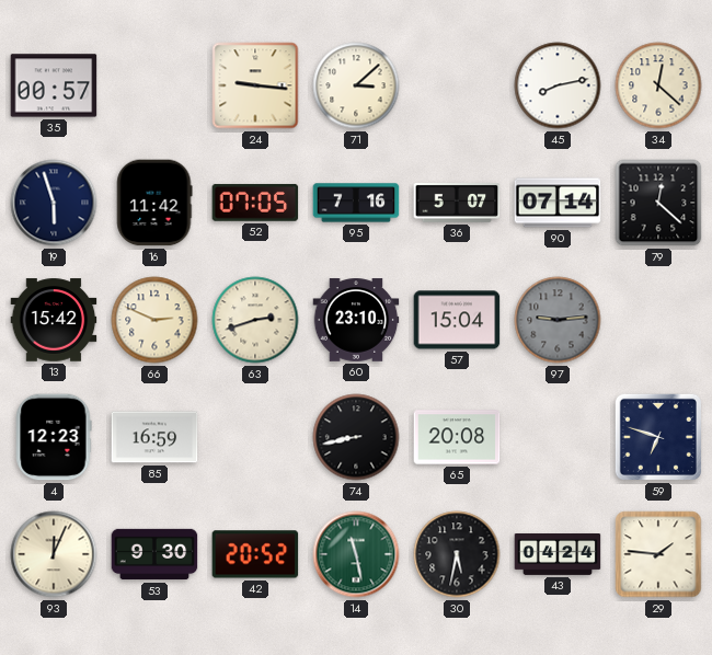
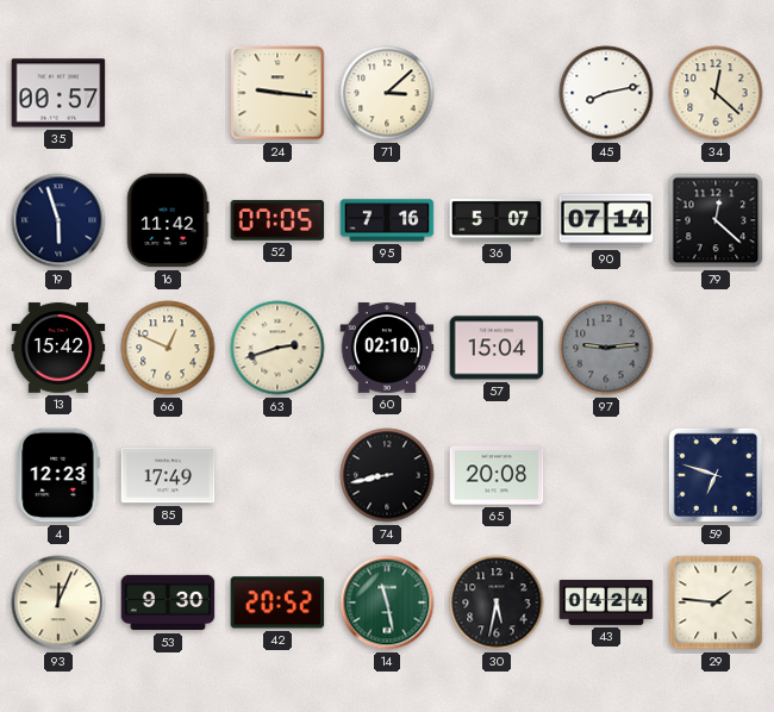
66: 2:49 -> 12:49 (168, 348)
60: 23:10 -> 02:10 (387, 348)
85: 16:59 -> 17:49 (168, 475)
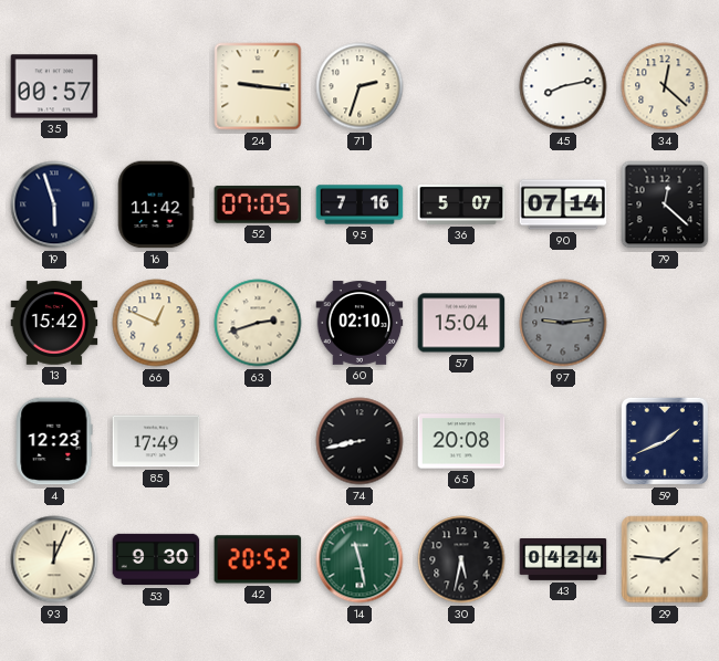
71: 3:08 -> 2:33 (359, 86)
59: 6:48 -> 1:41 (665, 441)
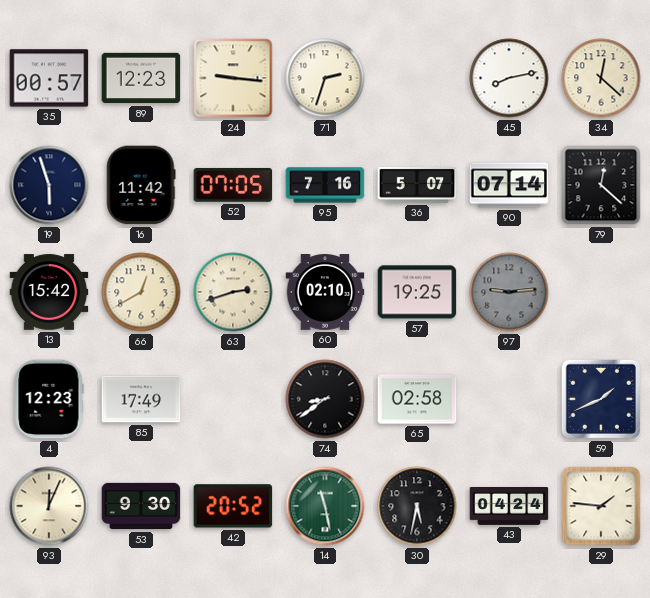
89: none -> 12:23 (141, 78)
66: 12:49 -> 12:40 (141, 292)
57: 15:04 -> 19:25 (417, 292)
74: 8:43 -> 8:39 (325, 399)
65: 20:08 -> 02:58 (417, 399)
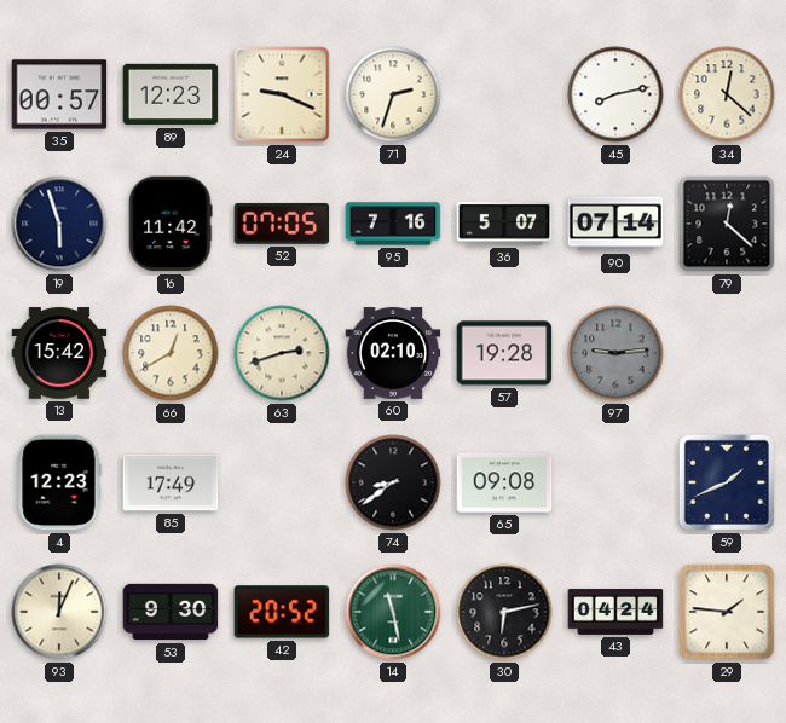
24: 9:16 -> 9:19 (282, 94)
57: 19:25 -> 19:28 (504, 353)
65: 02:58 -> 09:08 (504, 482)
30: 5:32 -> 6:13 (504, 612)
